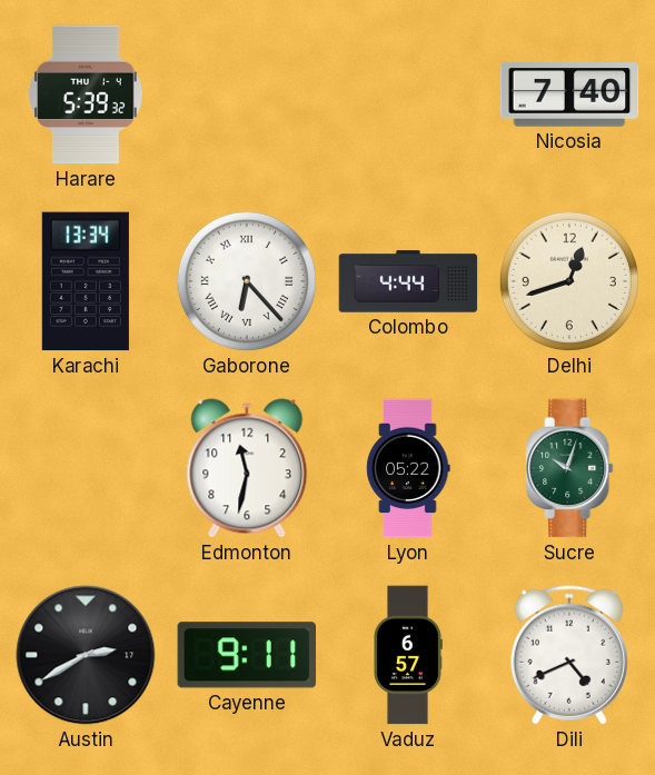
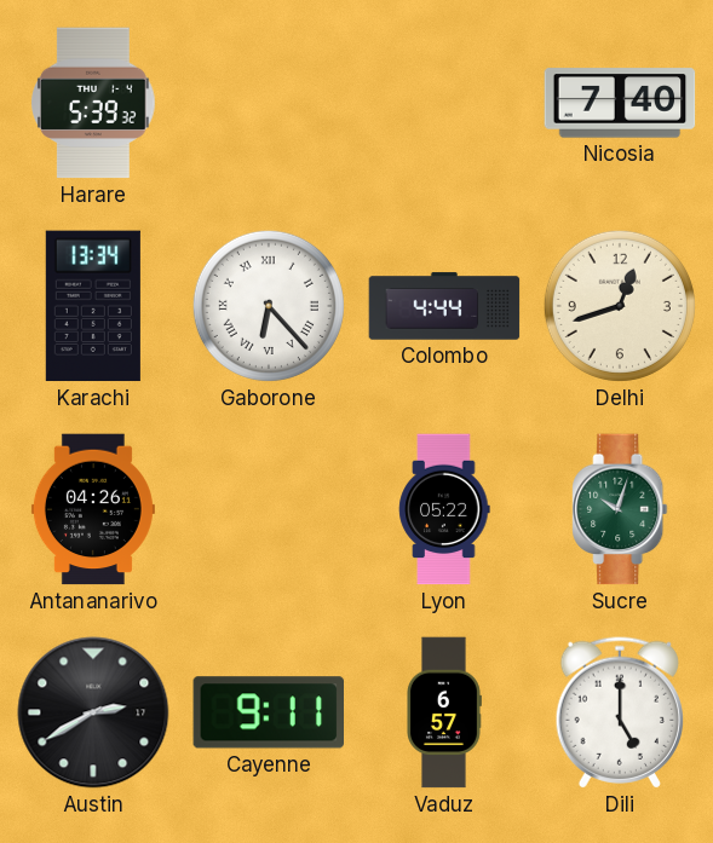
Antananarivo: none -> 04:26 (93, 509)
Edmonton: 11:32 -> none (247, 468)
Dili: 4:41 -> 5:00 (619, 712)
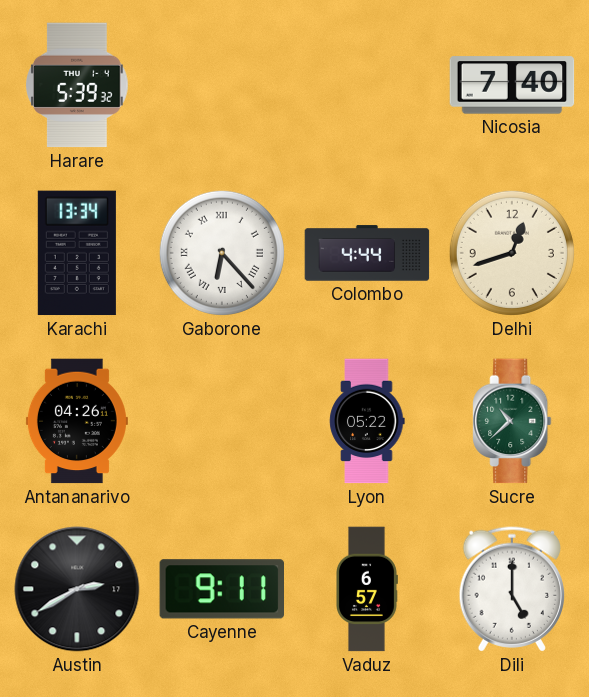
Sucre: 10:03 -> 10:38 (512, 421)
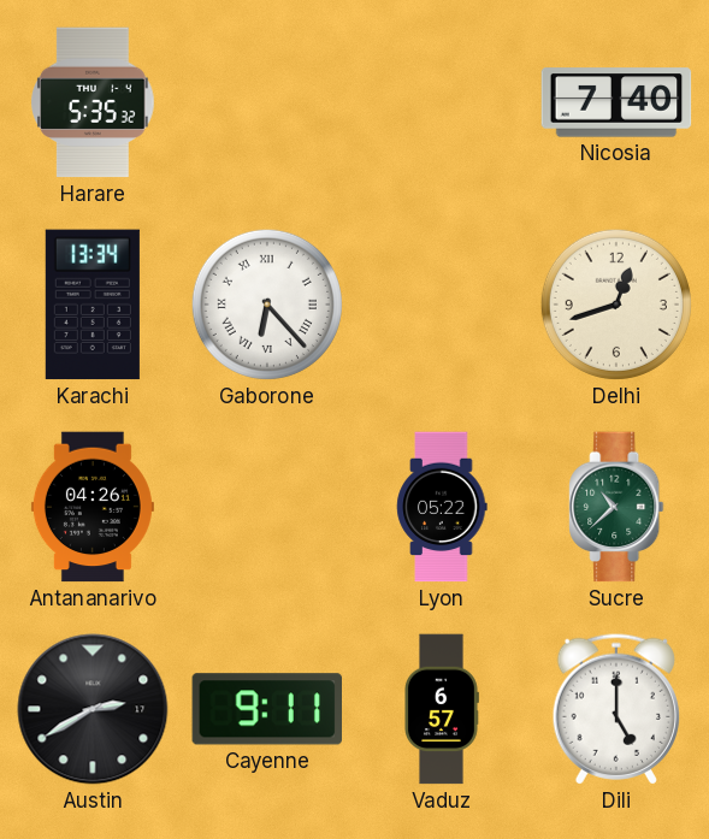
Harare: 5:39 -> 5:35 (93, 102)
Colombo: 4:44 -> none (367, 253)
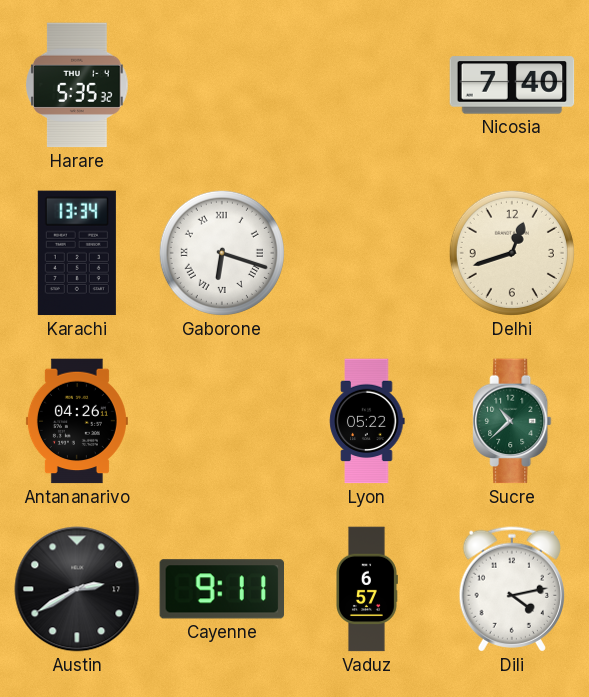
Gaborone: 6:23 -> 6:18 (222, 253)
Dili: 5:00 -> 4:13 (511, 589)
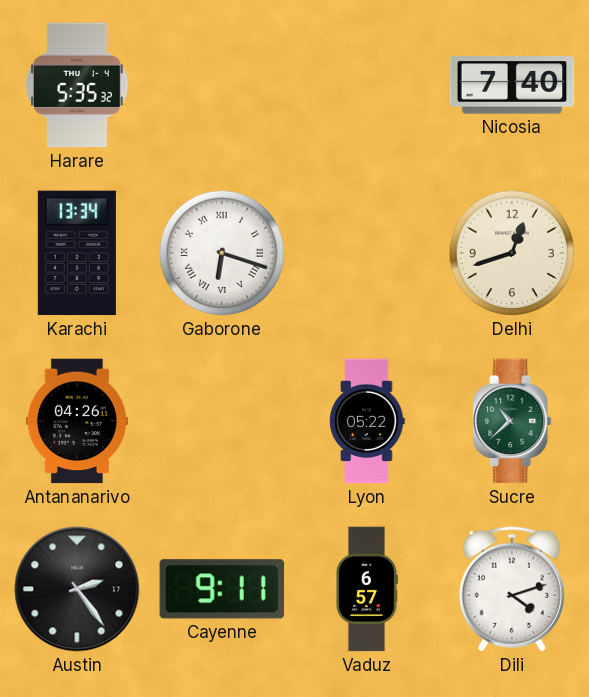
Austin: 2:40 -> 2:24 (77, 589)
Dili: 4:13 -> 4:12 (511, 589)
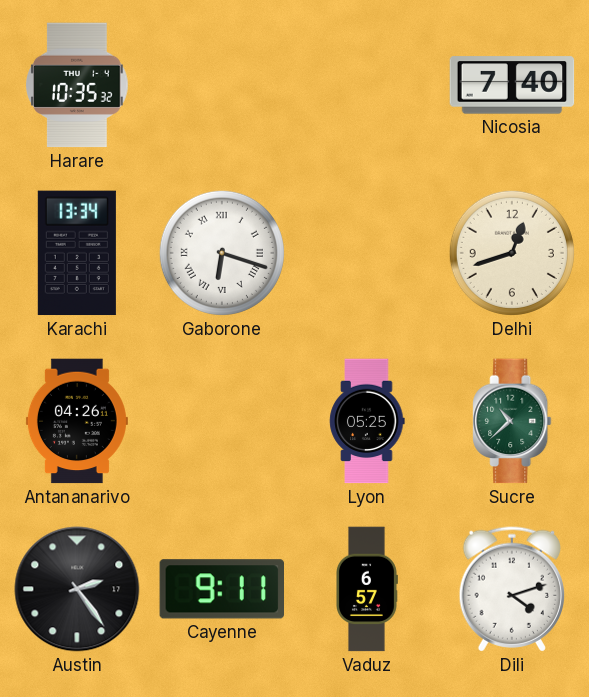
Harare: 5:35 -> 10:35 (77, 85)
Lyon: 05:22 -> 05:25 (367, 421)
